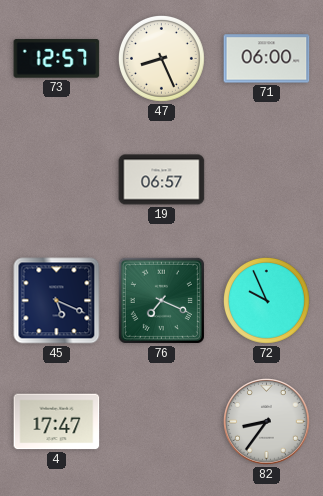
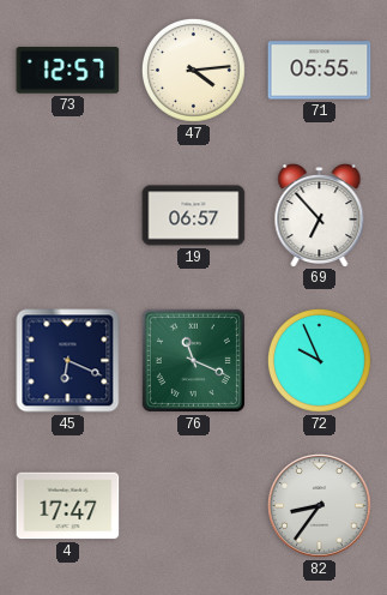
47: 8:26 -> 4:14 (193, 70)
71: 06:00 -> 05:55 (320, 71)
69: none -> 6:53 (320, 216)
45: 5:19 -> 6:19 (68, 361)
76: 7:19 -> 11:19 (193, 360)
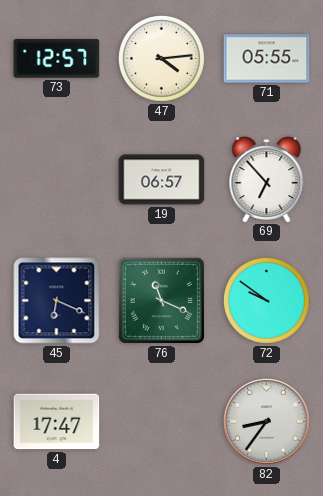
72: 9:56 -> 9:51 (266, 300)
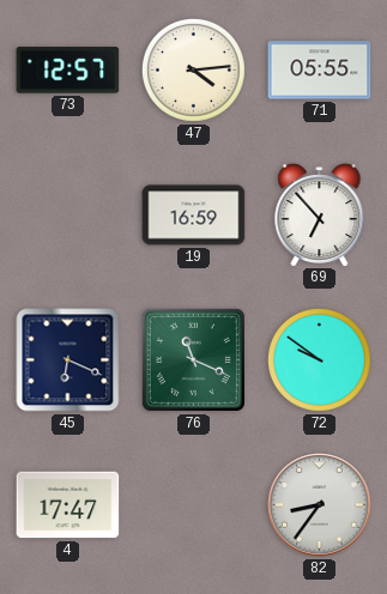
19: 06:57 -> 16:59 (194, 216)
